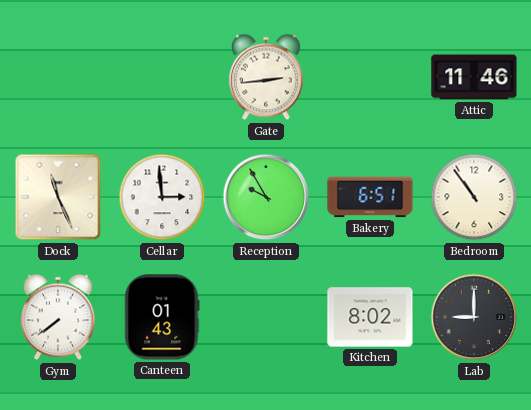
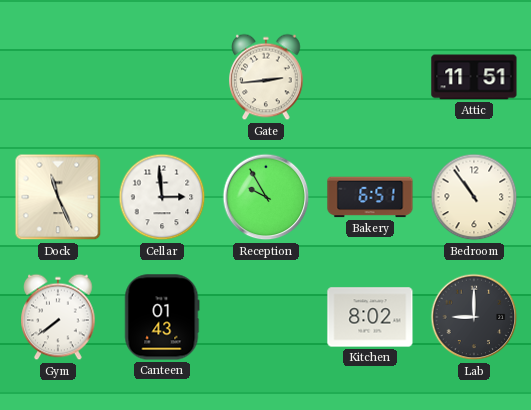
Attic: 11:46 -> 11:51 (474, 77)
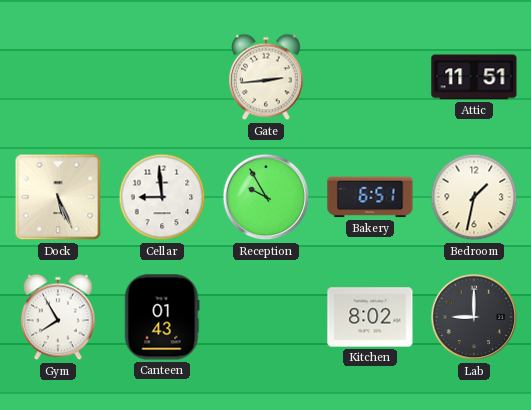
Dock: 11:26 -> 5:26 (58, 197)
Cellar: 2:59 -> 8:59 (162, 197)
Bedroom: 10:54 -> 1:32 (474, 197)
Gym: 7:39 -> 7:55 (58, 317)
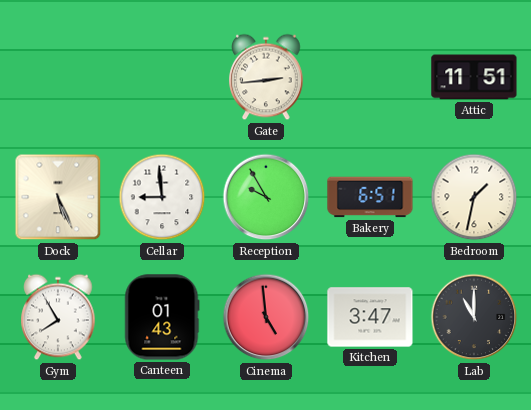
Cinema: none -> 4:59 (266, 317)
Kitchen: 8:02 -> 3:47 (370, 317)
Lab: 9:00 -> 11:00 (474, 317)
